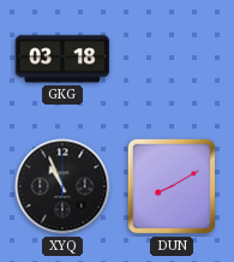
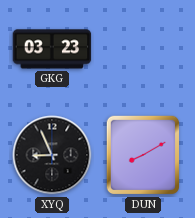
GKG: 03:18 -> 03:23 (52, 49)
XYQ: 10:56 -> 8:56 (52, 155)
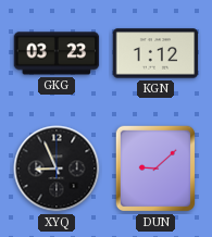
KGN: none -> 1:12 (155, 53)
DUN: 8:10 -> 9:08 (154, 169)
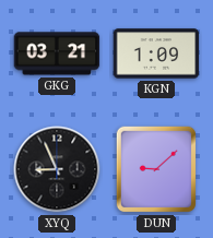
GKG: 03:23 -> 03:21 (57, 53)
KGN: 1:12 -> 1:09 (156, 53)
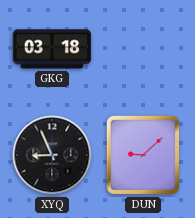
GKG: 03:21 -> 03:18 (52, 49)
KGN: 1:09 -> none (156, 53)
